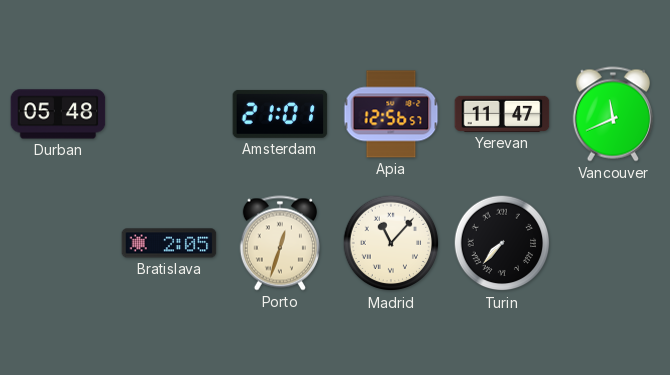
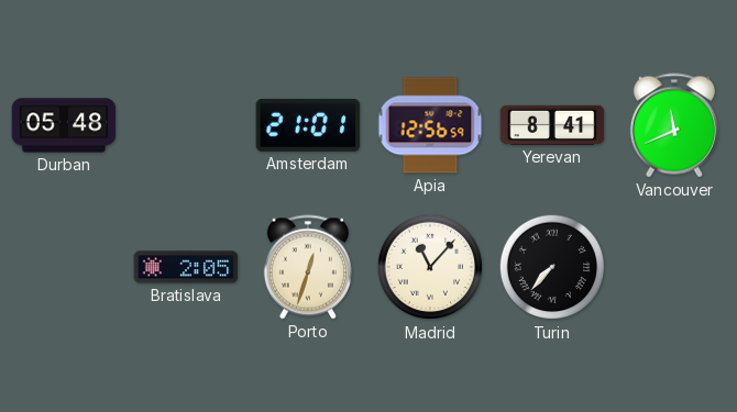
Apia: 12:56:57 -> 12:56:59 (430, 125)
Yerevan: 11:47 -> 8:41 (552, 125)
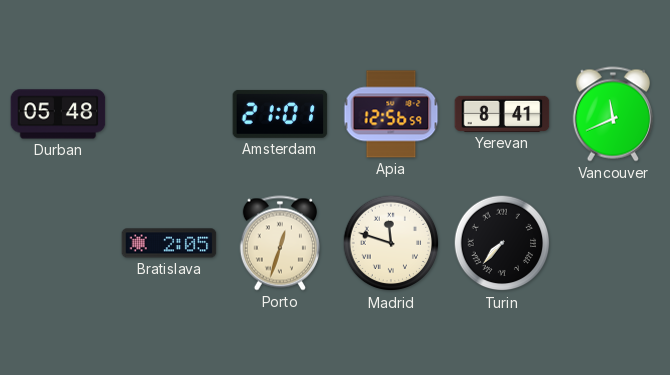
Madrid: 11:07 -> 11:48 (391, 243)
